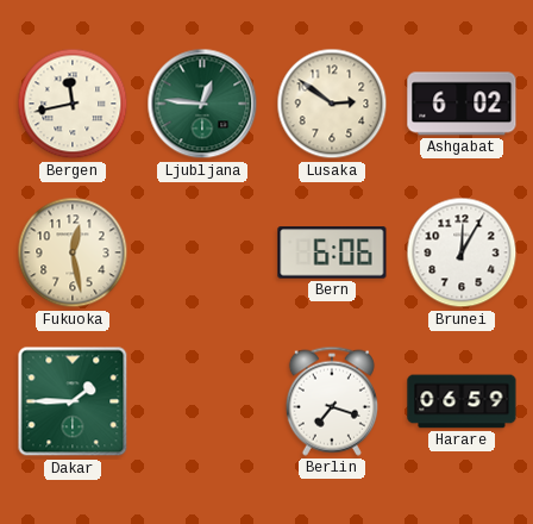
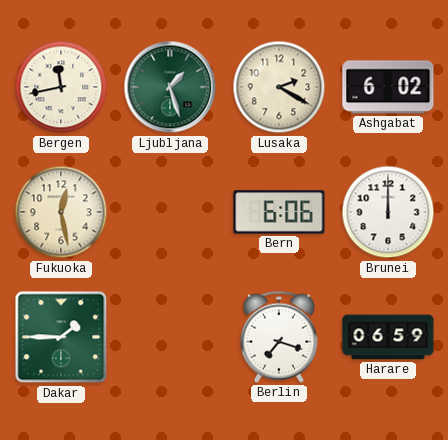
Ljubljana: 12:46 -> 1:27 (170, 87)
Lusaka: 2:51 -> 2:20 (279, 87)
Brunei: 12:05 -> 12:00 (388, 212)
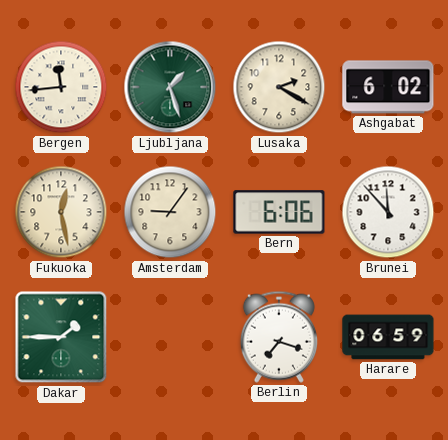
Bergen: 11:43 -> 11:44 (61, 87)
Amsterdam: none -> 9:06 (170, 212)
Brunei: 12:00 -> 11:53 (388, 212)
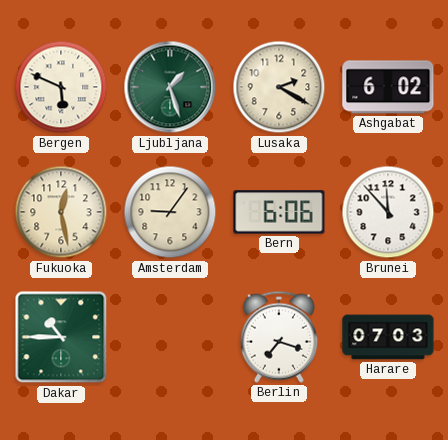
Bergen: 11:44 -> 5:49 (61, 87)
Dakar: 1:45 -> 10:45 (61, 337)
Harare: 06:59 -> 07:03 (388, 337)
